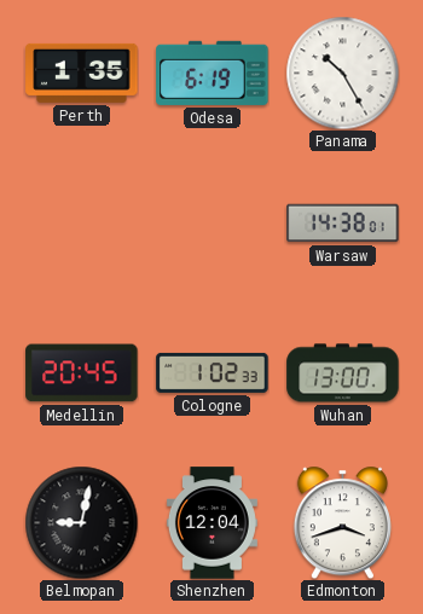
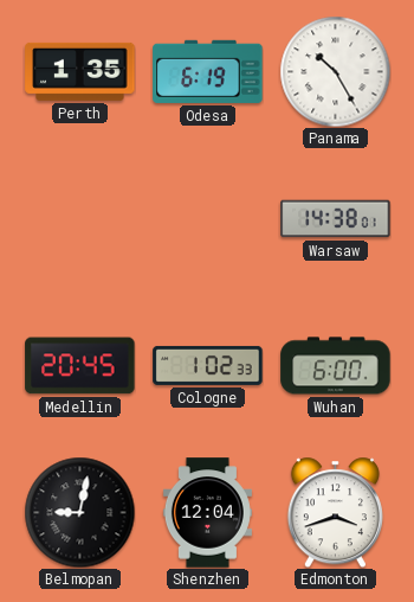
Wuhan: 13:00 -> 6:00 (336, 366)
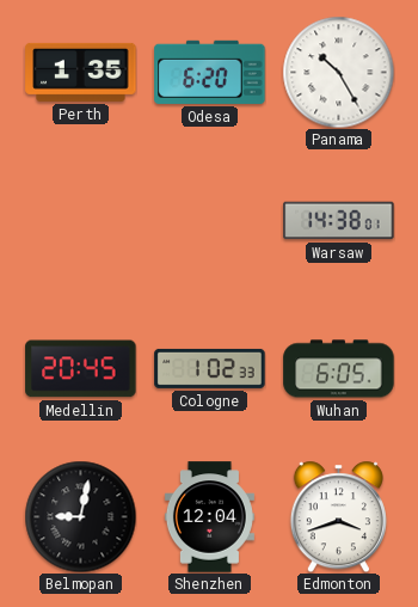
Odesa: 6:19 -> 6:20 (210, 72)
Wuhan: 6:00 -> 6:05 (339, 369)
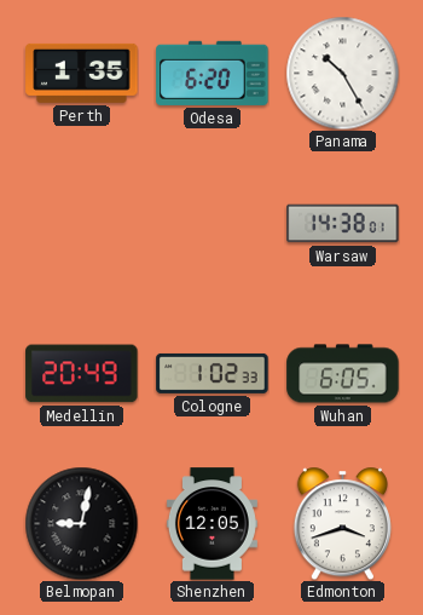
Medellin: 20:45 -> 20:49 (82, 374)
Shenzhen: 12:04 -> 12:05 (211, 524)
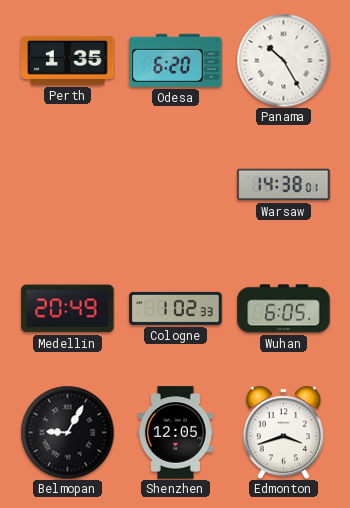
Belmopan: 9:02 -> 9:05 (67, 432)
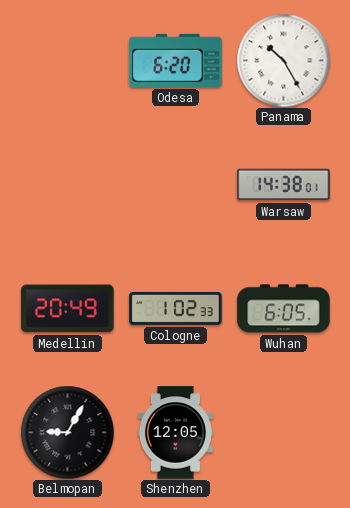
Perth: 1:35 -> none (68, 60)
Edmonton: 3:42 -> none (283, 432)
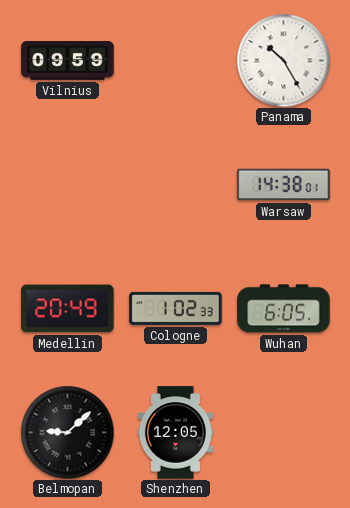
Vilnius: none -> 09:59 (68, 61)
Odesa: 6:20 -> none (176, 60)
Belmopan: 9:05 -> 9:08 (67, 432)
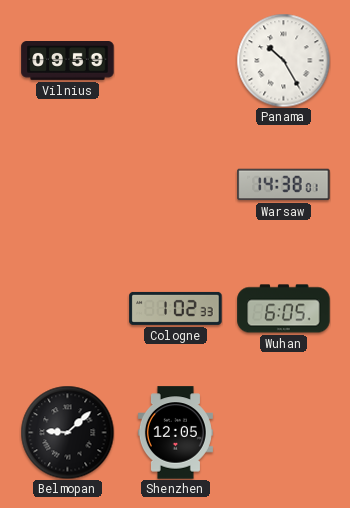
Medellin: 20:49 -> none (68, 309)
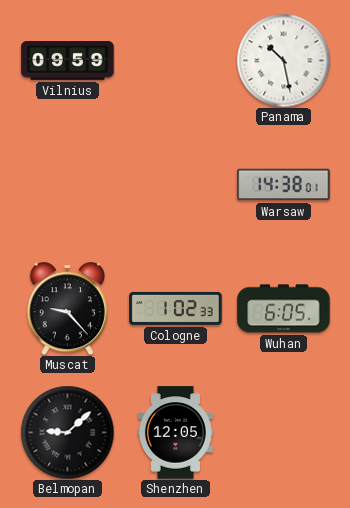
Panama: 10:25 -> 10:28 (283, 60)
Muscat: none -> 9:23 (67, 308)
